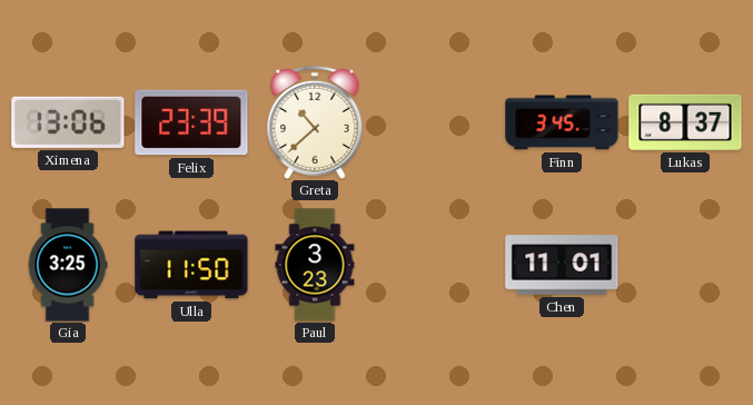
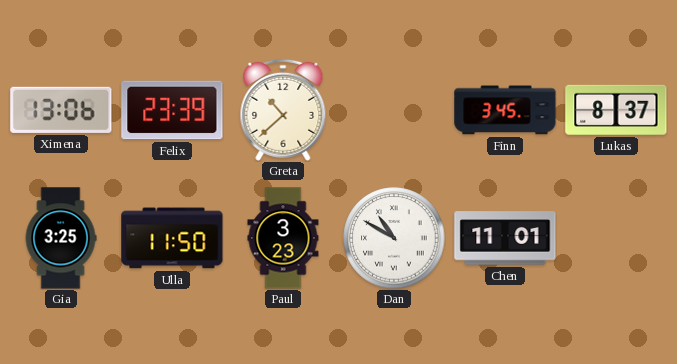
Dan: none -> 10:50 (394, 238)
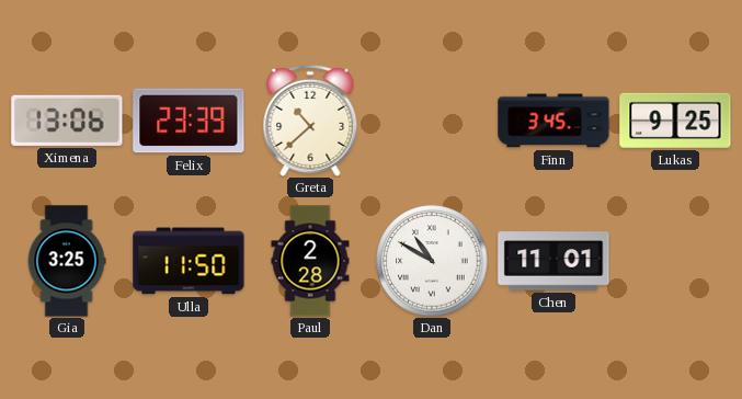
Lukas: 8:37 -> 9:25 (675, 121)
Paul: 3:23 -> 2:28 (310, 261)
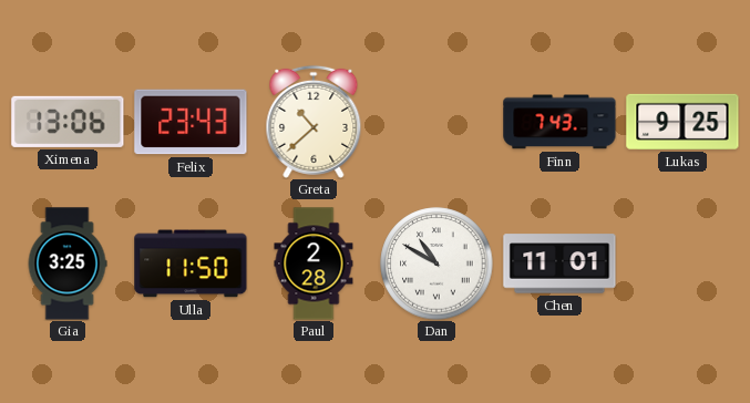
Felix: 23:39 -> 23:43 (191, 122)
Finn: 3:45 -> 7:43 (559, 122)
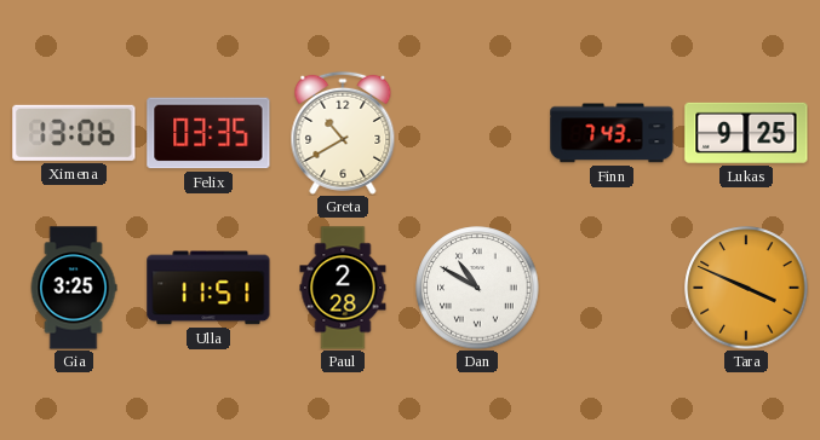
Felix: 23:43 -> 03:35 (208, 133)
Greta: 10:38 -> 10:40 (343, 133)
Ulla: 11:50 -> 11:51 (208, 288)
Chen: 11:01 -> none (559, 263)
Tara: none -> 3:49 (746, 288)
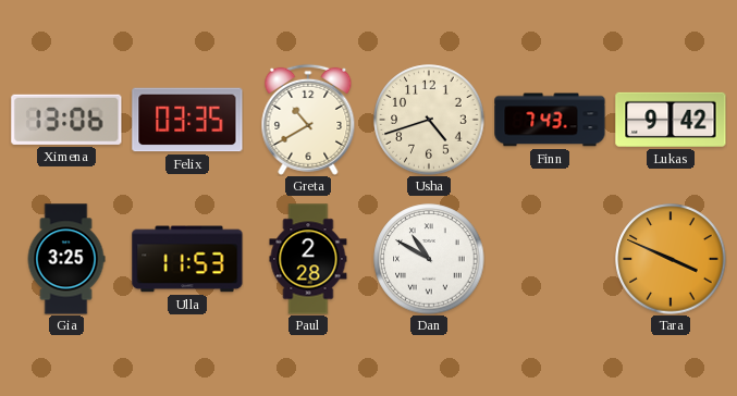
Usha: none -> 4:42 (429, 120)
Lukas: 9:25 -> 9:42 (671, 120)
Ulla: 11:51 -> 11:53 (187, 259)
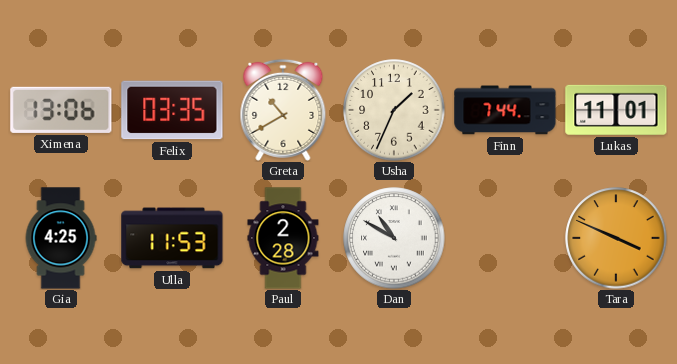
Usha: 4:42 -> 1:34 (394, 110)
Finn: 7:43 -> 7:44 (505, 110)
Lukas: 9:42 -> 11:01 (616, 110)
Gia: 3:25 -> 4:25 (61, 238)
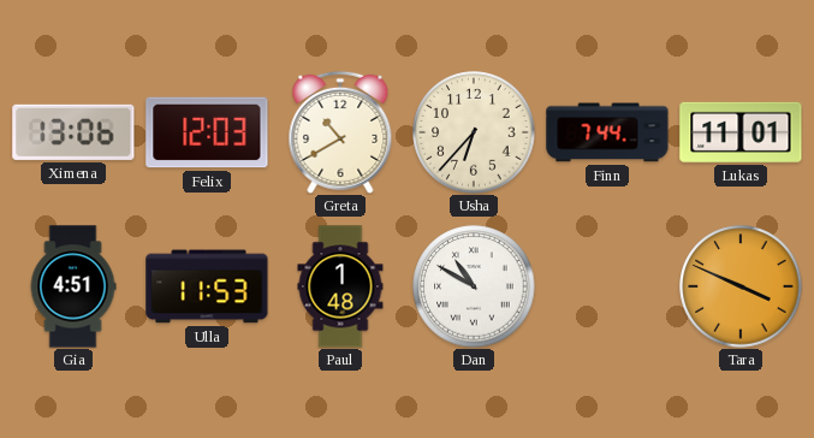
Felix: 03:35 -> 12:03 (207, 132)
Usha: 1:34 -> 6:37 (474, 132)
Gia: 4:25 -> 4:51 (73, 286)
Paul: 2:28 -> 1:48 (340, 286)
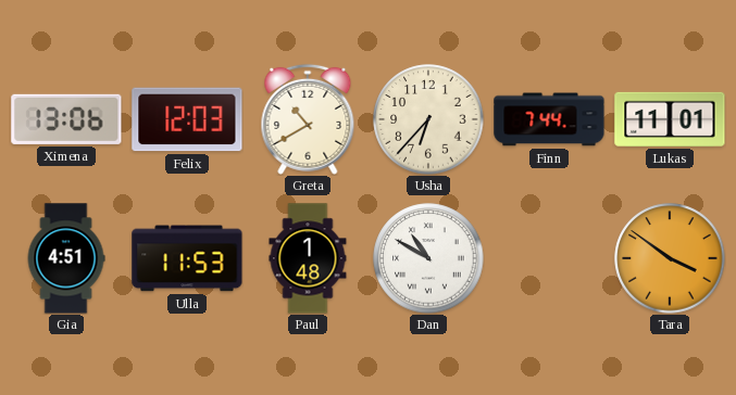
Tara: 3:49 -> 3:51 (670, 258)
